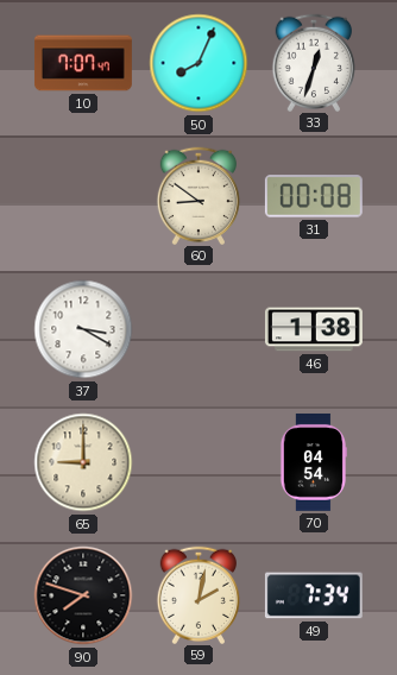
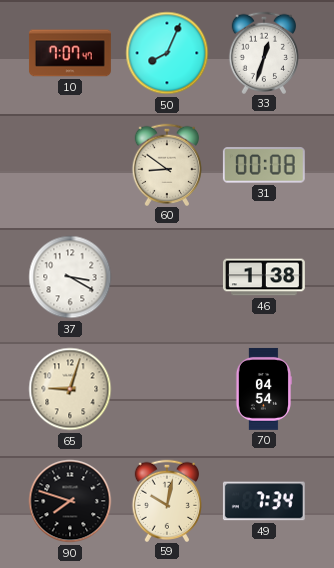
65: 9:00 -> 9:03 (70, 389)
59: 2:02 -> 10:02 (166, 500)
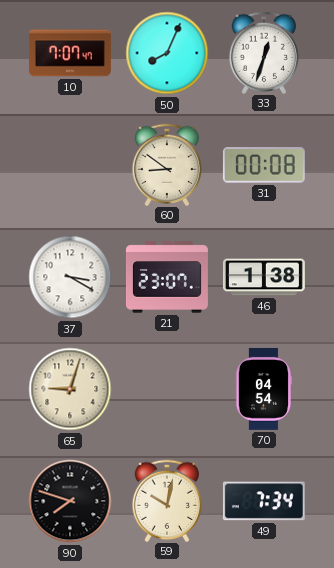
21: none -> 23:07 (167, 277)
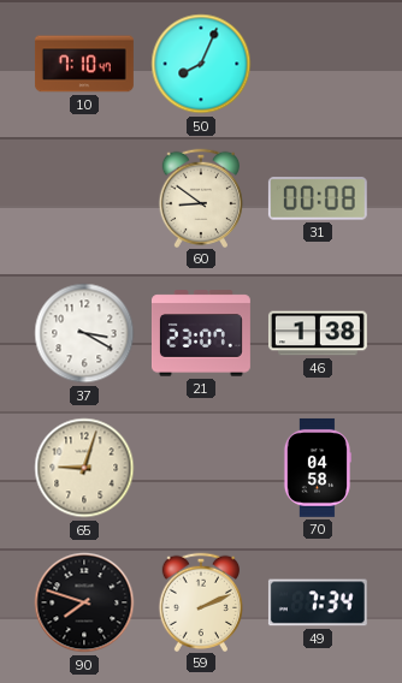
10: 7:07 -> 7:10 (84, 64)
33: 12:33 -> none (263, 52)
70: 04:54 -> 04:58 (318, 468)
59: 10:02 -> 2:11 (200, 601)
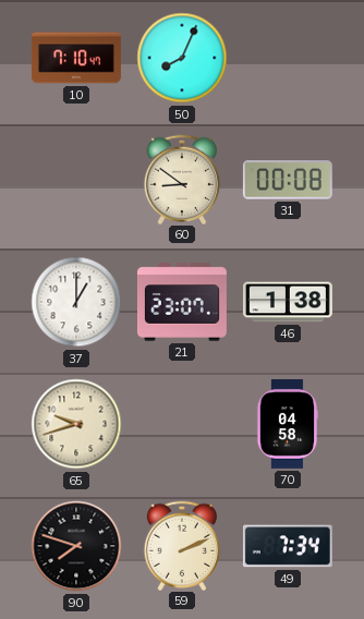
37: 3:20 -> 1:00 (76, 302)
65: 9:03 -> 9:42 (76, 424)
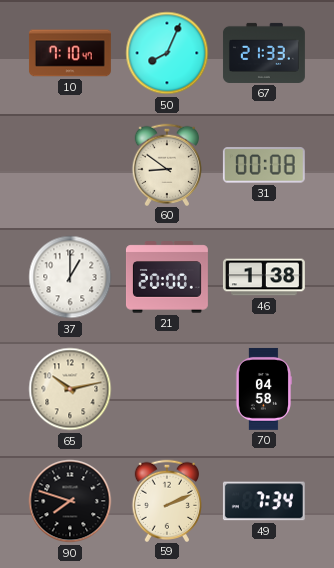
67: none -> 21:33 (264, 53)
21: 23:07 -> 20:00 (167, 277)
65: 9:42 -> 10:13 (70, 389)
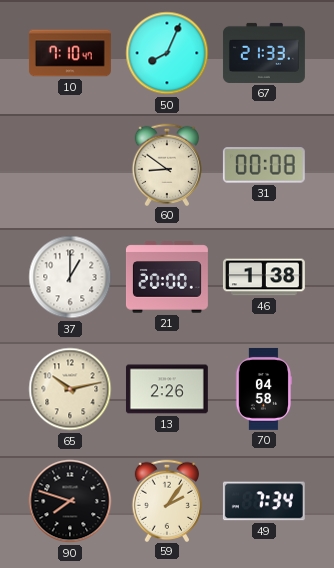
13: none -> 2:26 (167, 389)
59: 2:11 -> 2:06 (166, 500)
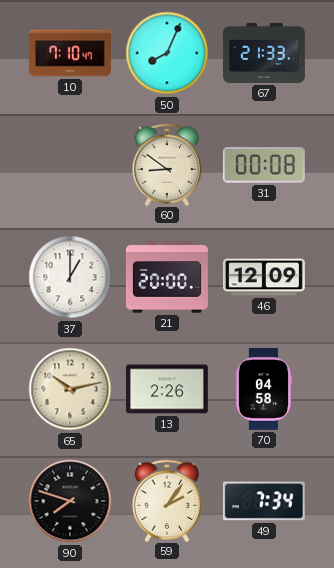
46: 1:38 -> 12:09 (264, 277)
